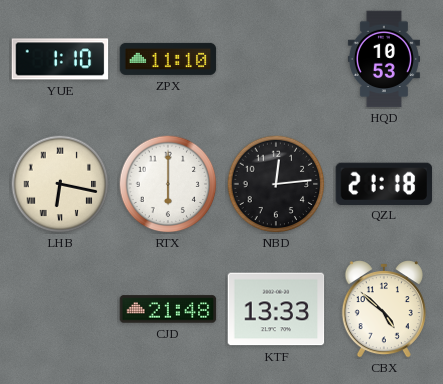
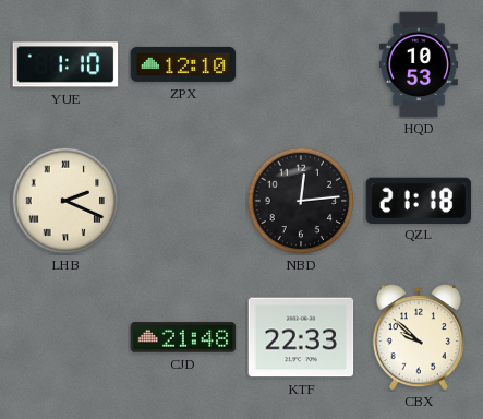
ZPX: 11:10 -> 12:10 (183, 64)
LHB: 6:17 -> 2:19 (65, 201)
RTX: 6:00 -> none (168, 184)
KTF: 13:33 -> 22:33 (301, 337)
CBX: 4:52 -> 9:52 (419, 338)
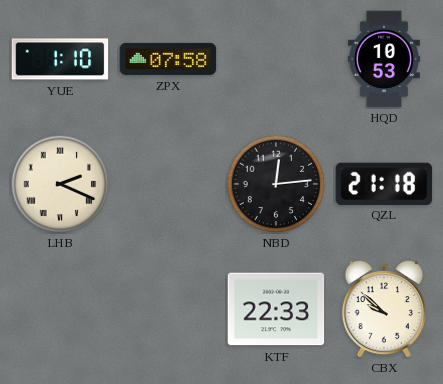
ZPX: 12:10 -> 07:58 (168, 59)
CJD: 21:48 -> none (183, 337)
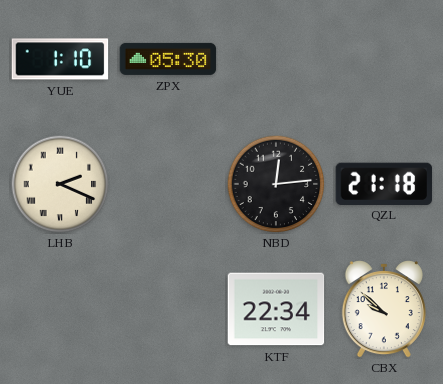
ZPX: 07:58 -> 05:30 (168, 59)
HQD: 10:53 -> none (384, 59)
KTF: 22:33 -> 22:34 (276, 309)
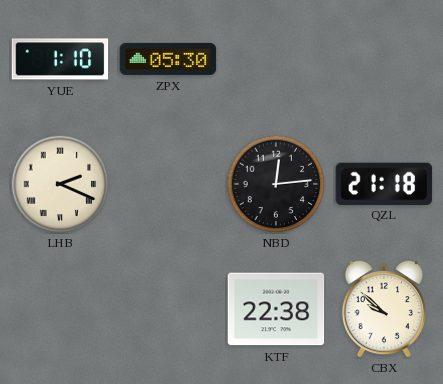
KTF: 22:34 -> 22:38 (276, 309)
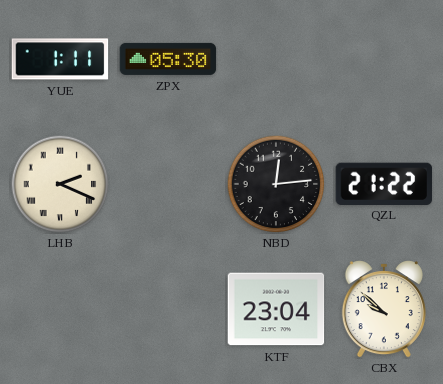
YUE: 1:10 -> 1:11 (60, 59)
QZL: 21:18 -> 21:22 (384, 183)
KTF: 22:38 -> 23:04 (276, 309)
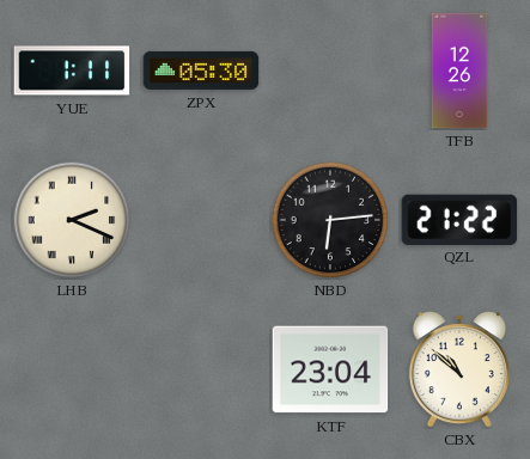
TFB: none -> 12:26 (459, 71)
NBD: 12:14 -> 6:14 (330, 220)
CBX: 9:52 -> 10:52 (459, 371)
